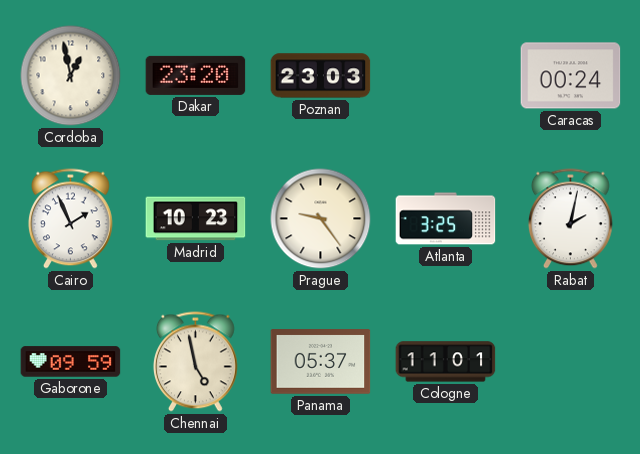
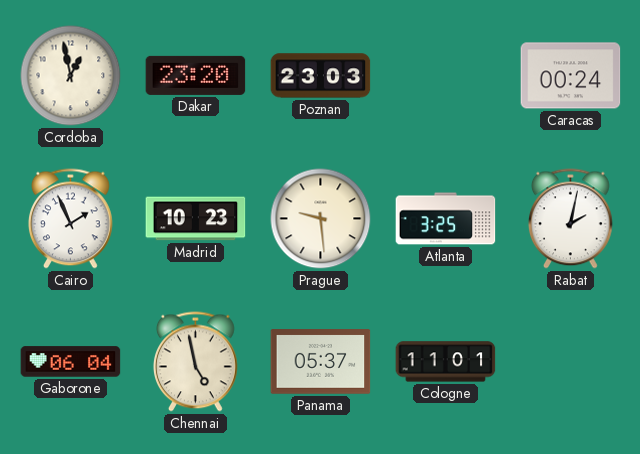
Prague: 9:24 -> 9:29 (321, 219)
Gaborone: 09:59 -> 06:04 (71, 362)
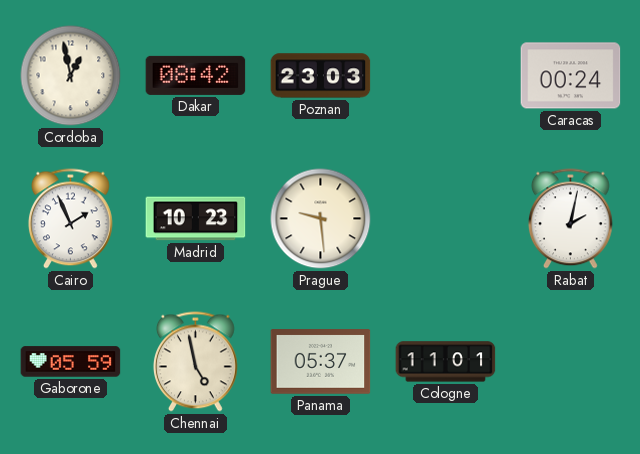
Dakar: 23:20 -> 08:42 (196, 75)
Atlanta: 3:25 -> none (446, 219)
Gaborone: 06:04 -> 05:59 (71, 362)
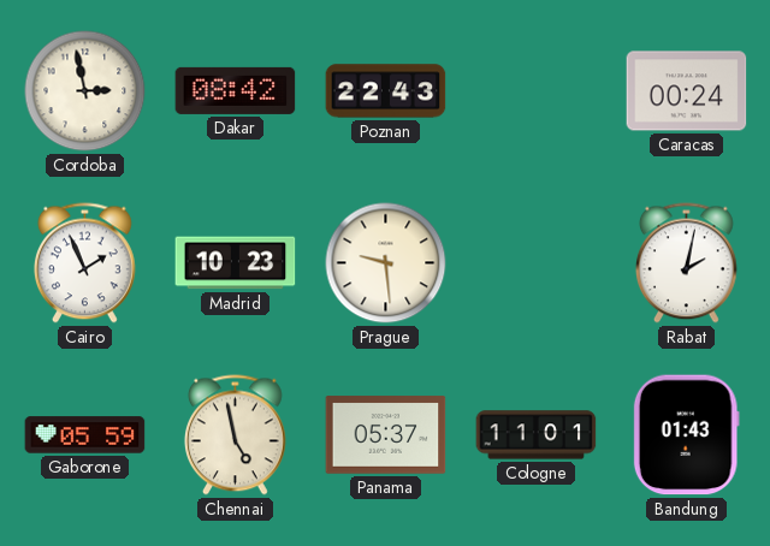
Cordoba: 12:58 -> 2:58 (85, 91)
Poznan: 23:03 -> 22:43 (386, 91)
Bandung: none -> 01:43 (686, 435)
